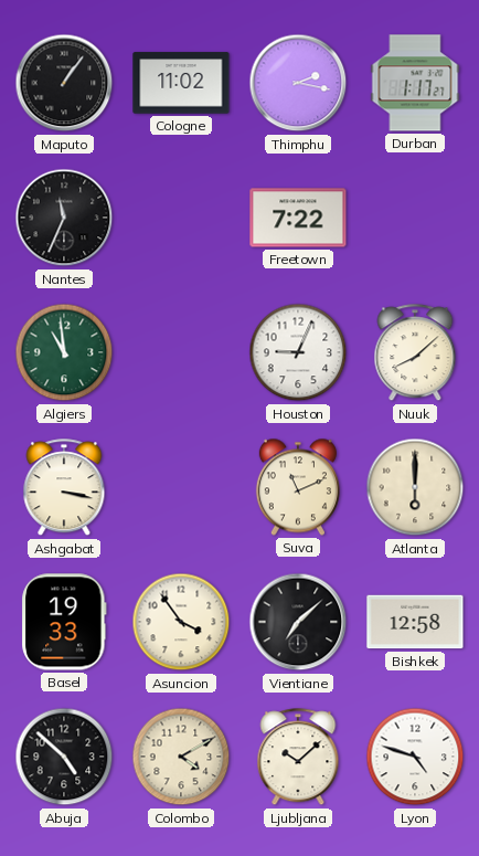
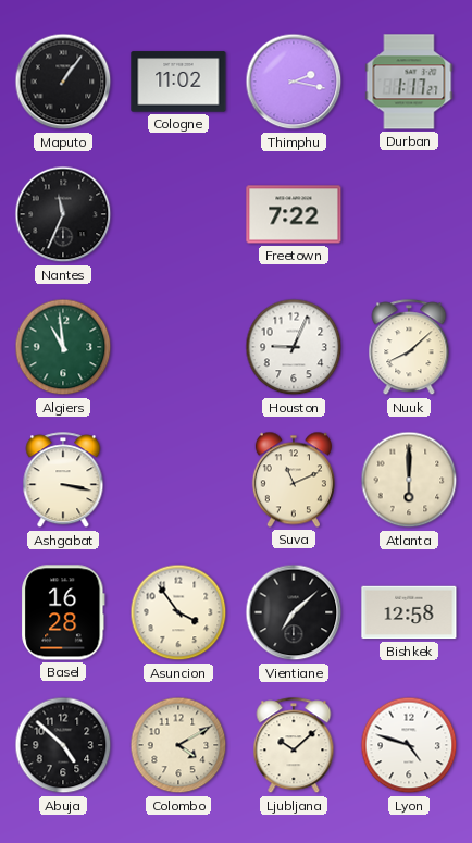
Basel: 19:33 -> 16:28 (63, 612)
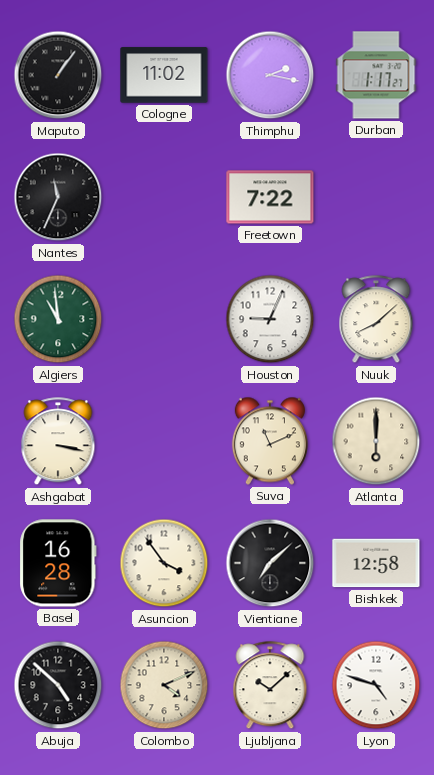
Colombo: 4:10 -> 4:11 (164, 685)
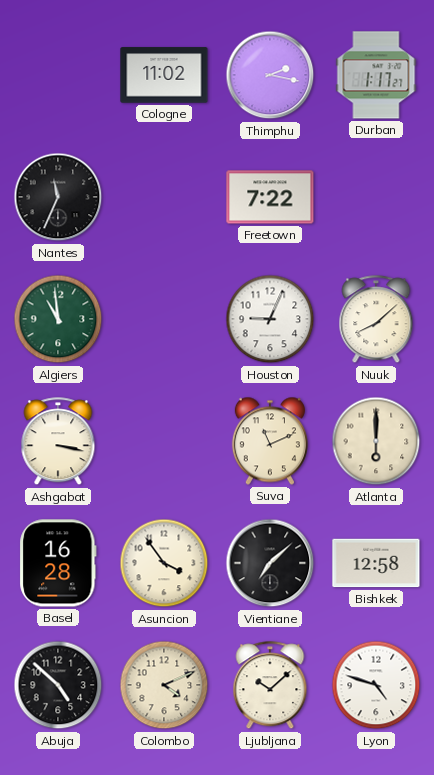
Maputo: 1:06 -> none (58, 75)
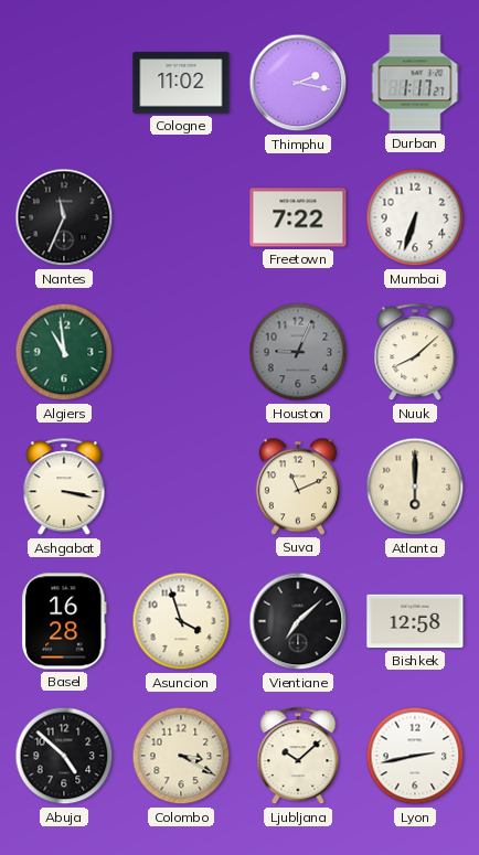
Mumbai: none -> 6:33 (415, 217)
Houston dial: white -> grey (298, 352)
Asuncion: 3:54 -> 3:57 (181, 621)
Colombo: 4:11 -> 3:20 (181, 756)
Lyon: 4:48 -> 2:43 (415, 756)
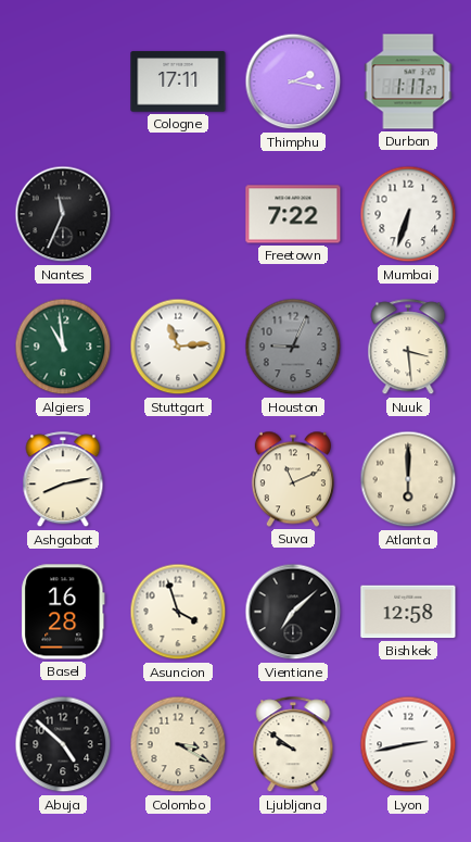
Cologne: 11:02 -> 17:11 (178, 81)
Stuttgart: none -> 11:14 (178, 347)
Nuuk: 8:08 -> 3:29 (408, 348)
Ashgabat: 3:17 -> 8:13 (63, 480)
Ljubljana: 10:08 -> 9:51 (293, 745)
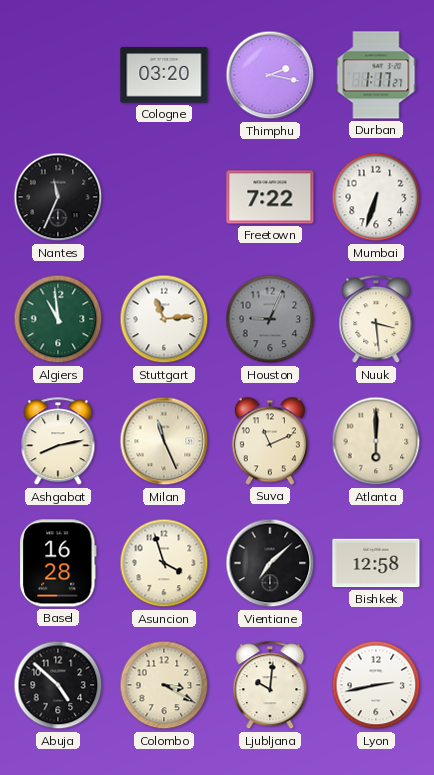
Cologne: 17:11 -> 03:20 (164, 75)
Milan: none -> 11:26 (164, 441)
Ljubljana: 9:51 -> 10:01 (270, 686)
